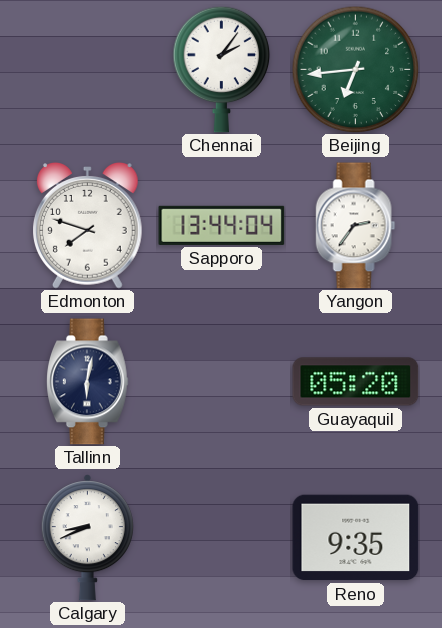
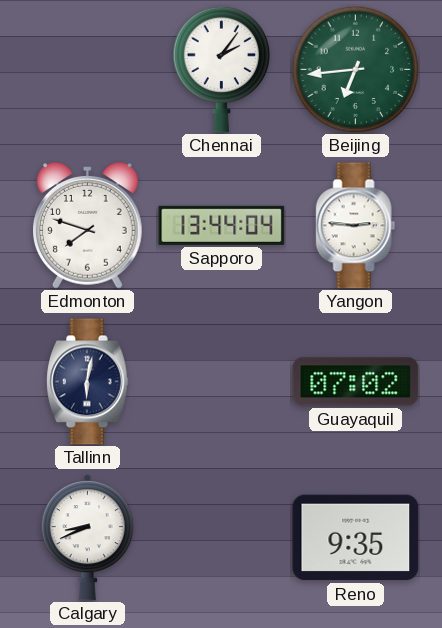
Yangon: 2:36 -> 2:46 (356, 226)
Guayaquil: 05:20 -> 07:02 (356, 382)
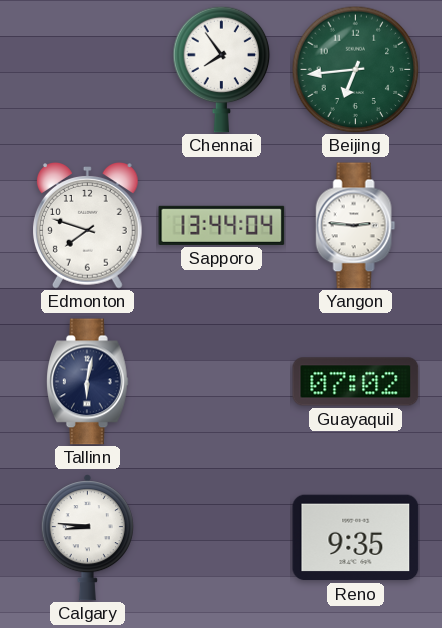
Chennai: 2:06 -> 7:54 (222, 69)
Calgary: 8:41 -> 8:46 (87, 538)
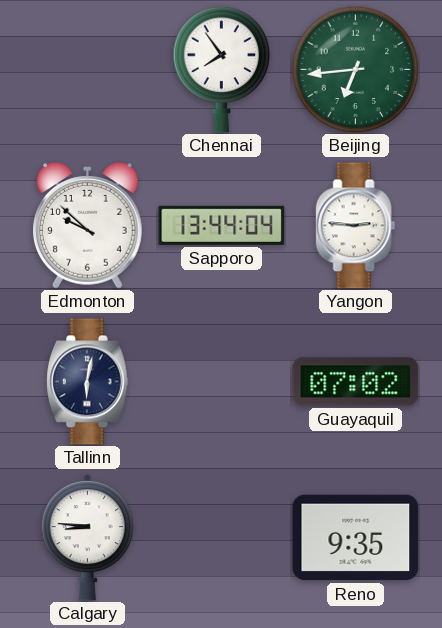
Edmonton: 7:48 -> 9:52 (88, 226)
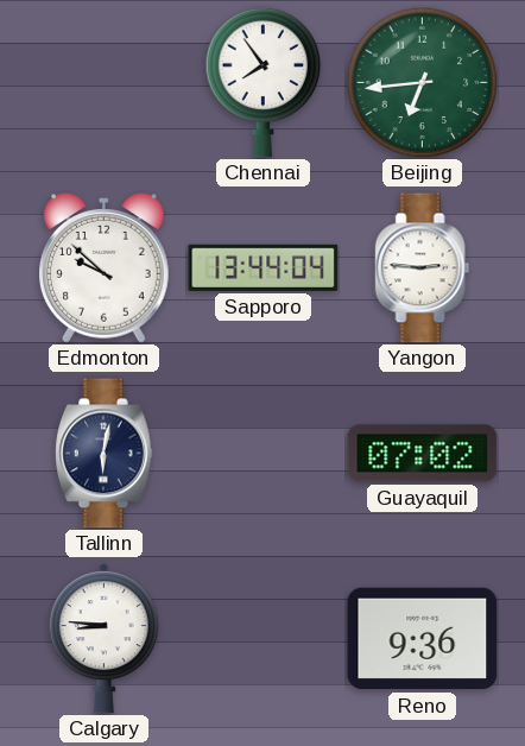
Reno: 9:35 -> 9:36 (423, 639)
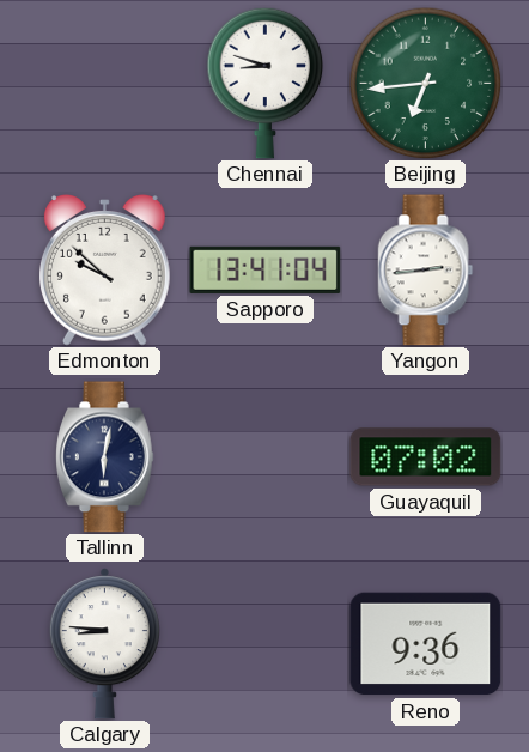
Chennai: 7:54 -> 8:48 (266, 83)
Sapporo: 13:44 -> 13:41 (266, 269)
Yangon: 2:46 -> 2:44 (426, 271)
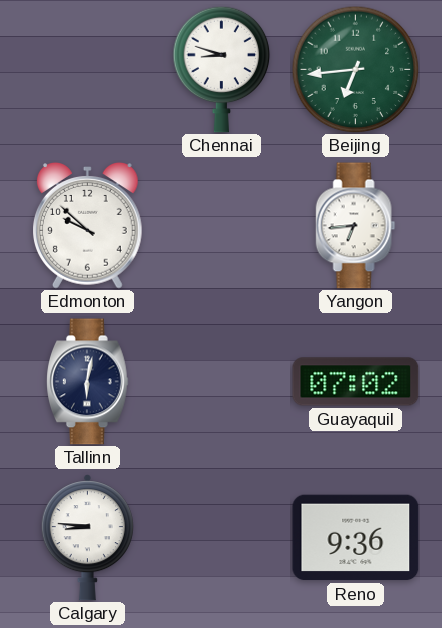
Sapporo: 13:41 -> none (266, 269)
Yangon: 2:44 -> 6:44 (356, 226)
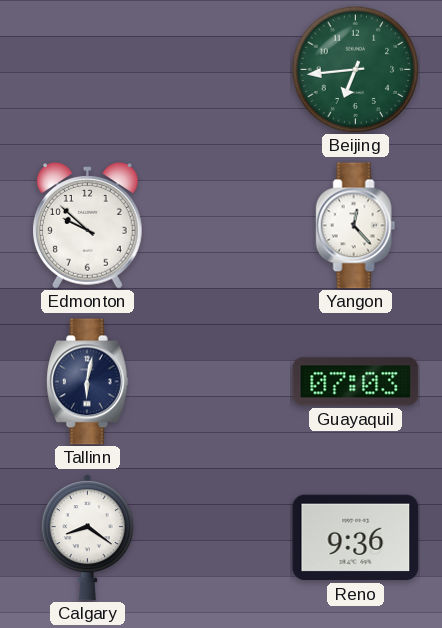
Chennai: 8:48 -> none (222, 69)
Yangon: 6:44 -> 12:23 (356, 226)
Guayaquil: 07:02 -> 07:03 (356, 382)
Calgary: 8:46 -> 8:21 (87, 538)
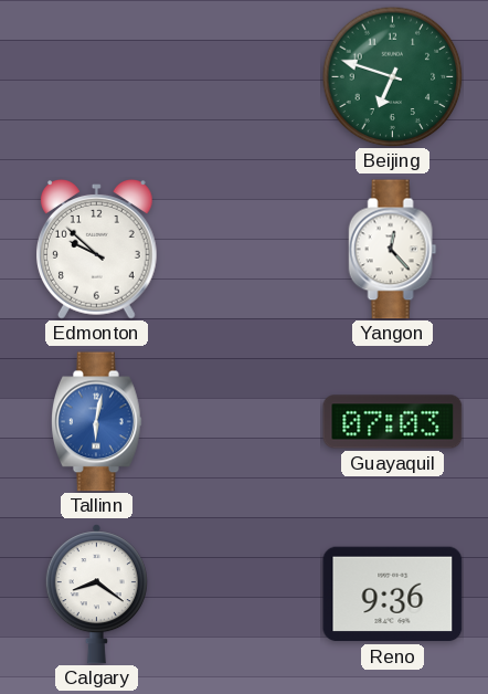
Beijing: 6:44 -> 6:48 (392, 76)
Tallinn dial: navy -> blue (97, 422)
